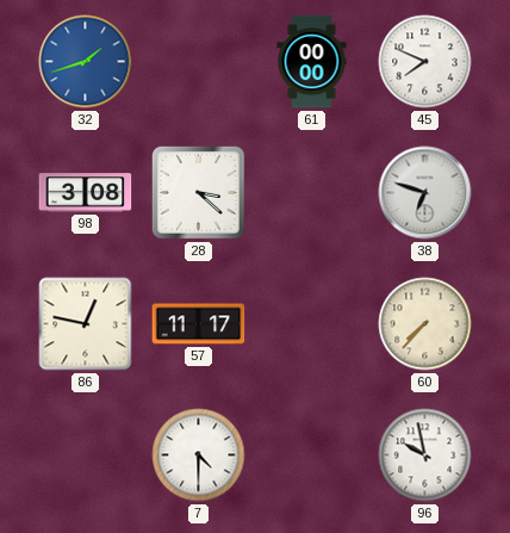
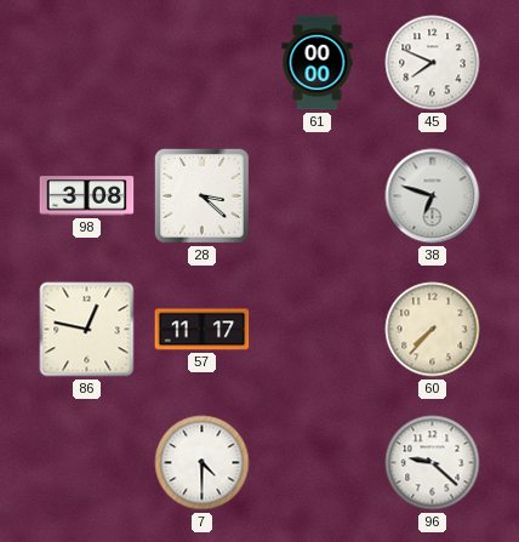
32: 1:42 -> none (86, 62)
96: 9:58 -> 9:22 (433, 463)
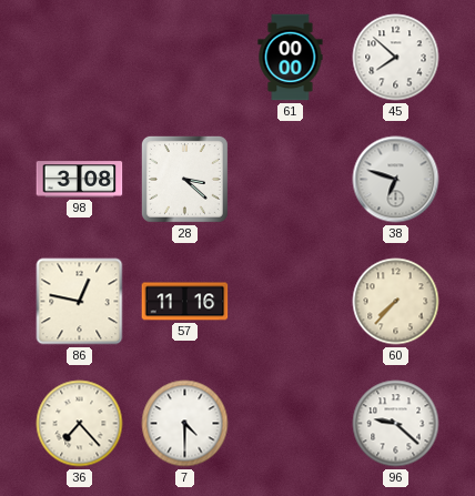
45: 7:49 -> 7:52 (396, 58)
57: 11:17 -> 11:16 (185, 302)
36: none -> 7:23 (80, 424)
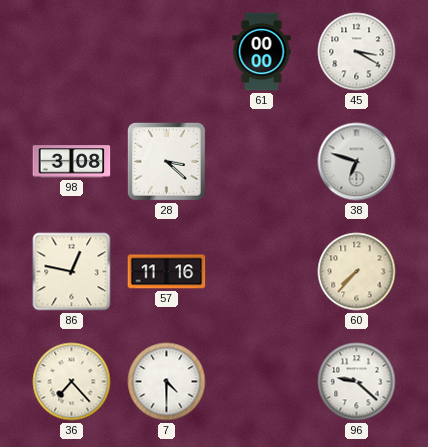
45: 7:52 -> 3:20 (357, 52)
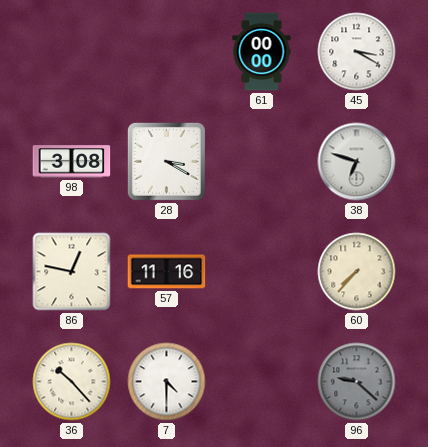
28: 3:22 -> 3:20 (166, 161)
36: 7:23 -> 10:23 (72, 382)
96 dial: white -> grey (357, 382)
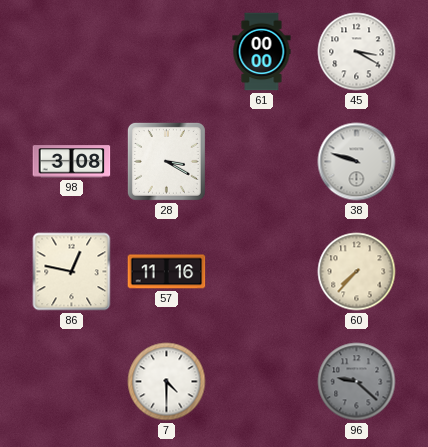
38: 6:48 -> 9:48 (357, 162)
36: 10:23 -> none (72, 382)
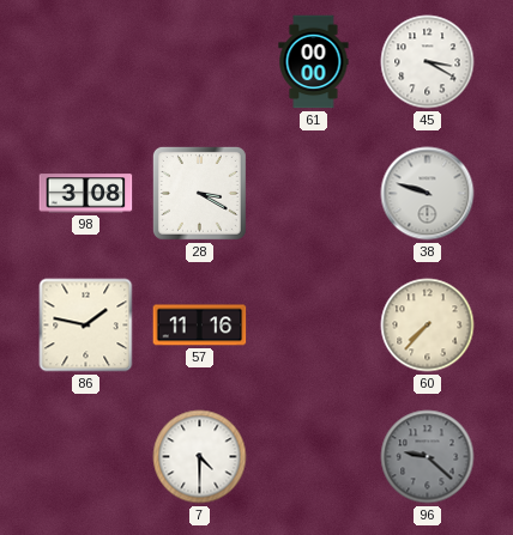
86: 12:47 -> 1:47 (86, 326)
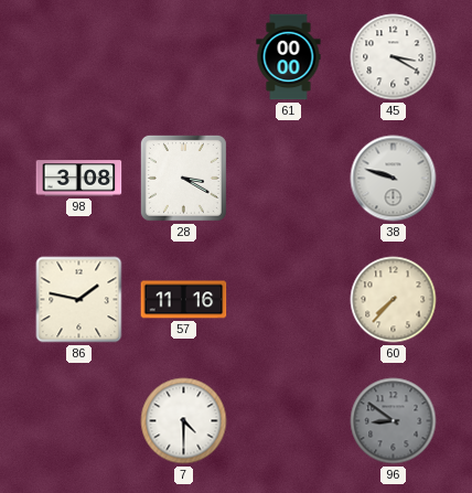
96: 9:22 -> 8:51 (394, 421)
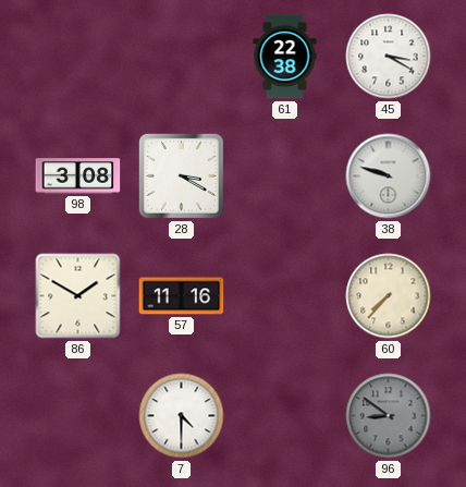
61: 00:00 -> 22:38 (285, 57)
86: 1:47 -> 1:50 (78, 296)
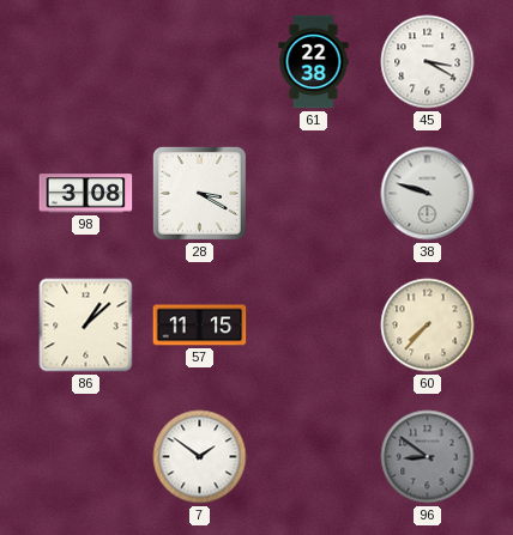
86: 1:50 -> 1:08 (86, 326)
57: 11:16 -> 11:15 (200, 326)
7: 4:30 -> 1:51 (200, 457)
